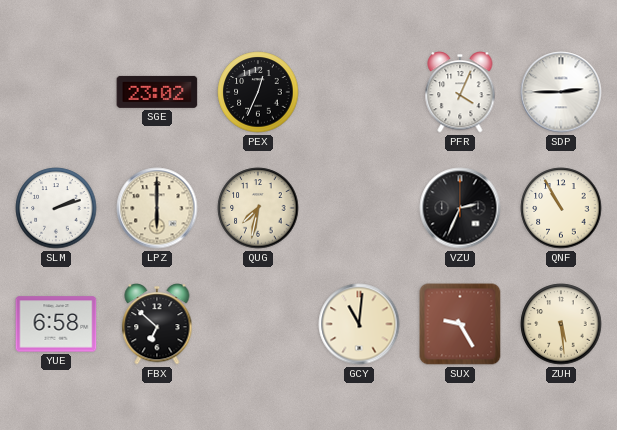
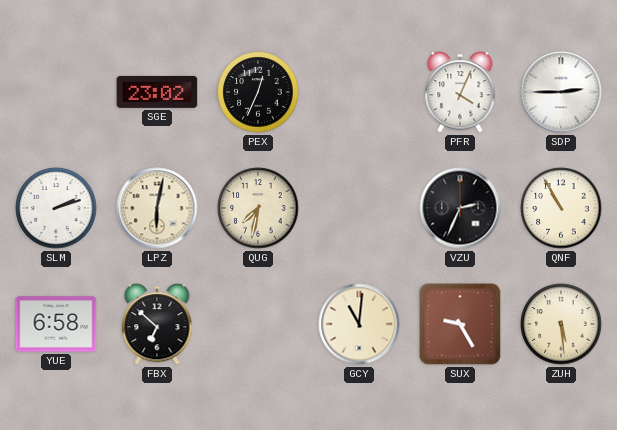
LPZ: 6:00 -> 6:02 (157, 208)
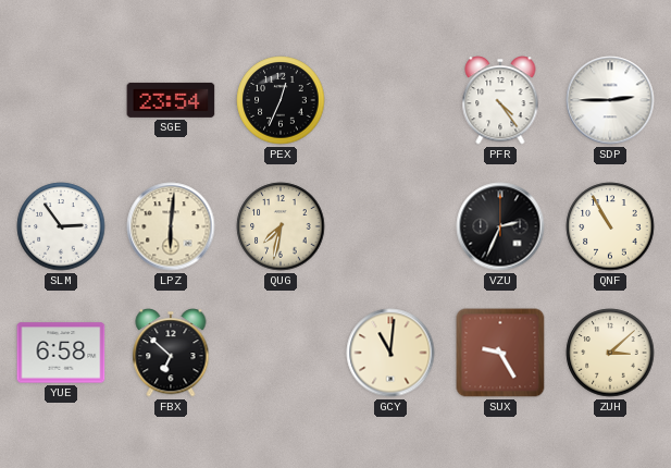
SGE: 23:02 -> 23:54 (171, 100)
PFR: 4:04 -> 4:24 (500, 100)
SLM: 2:12 -> 2:54 (61, 226)
LPZ: 6:02 -> 6:01 (171, 226)
ZUH: 5:29 -> 3:08 (610, 353)
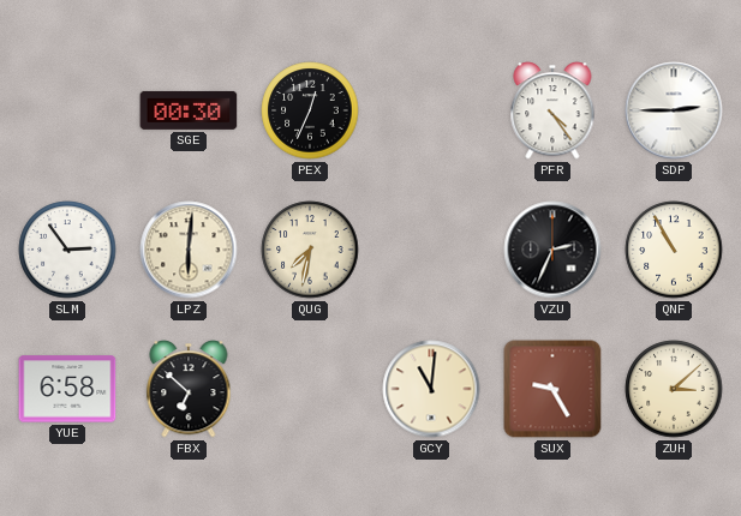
SGE: 23:54 -> 00:30 (189, 110)
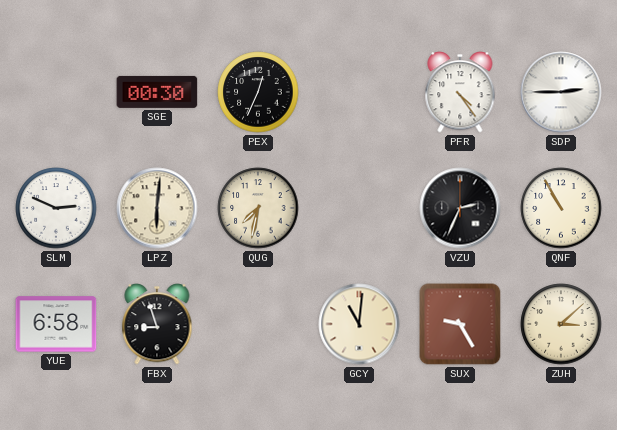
SLM: 2:54 -> 2:49 (56, 208)
FBX: 6:52 -> 8:57 (157, 324)
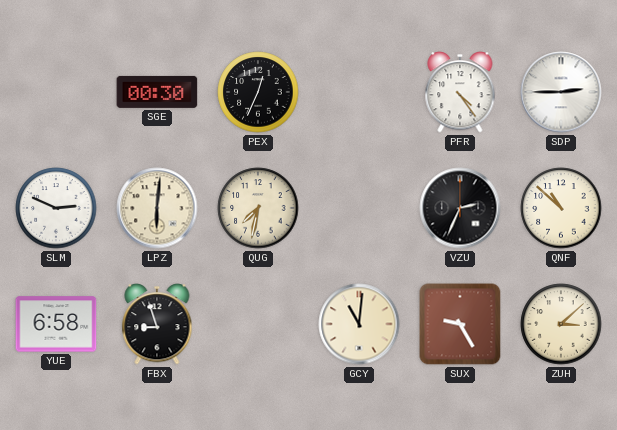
QNF: 10:55 -> 10:52 (561, 208)
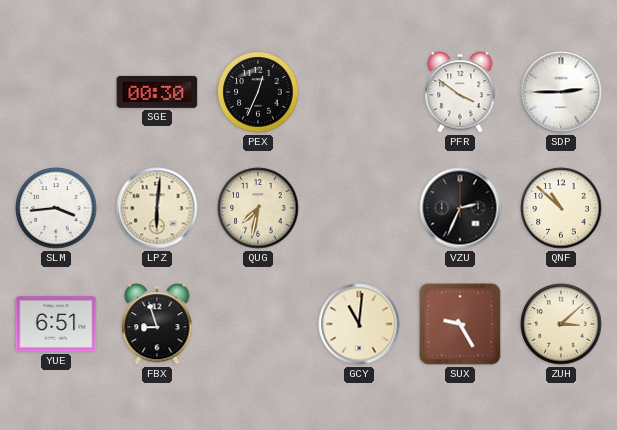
PFR: 4:24 -> 3:51 (460, 92)
SLM: 2:49 -> 3:44 (56, 208)
YUE: 6:58 -> 6:51 (56, 324)
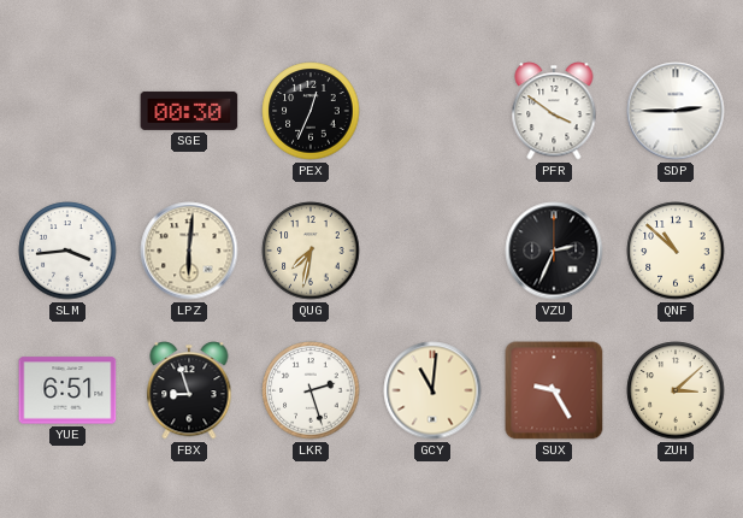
LKR: none -> 2:27 (311, 390)
